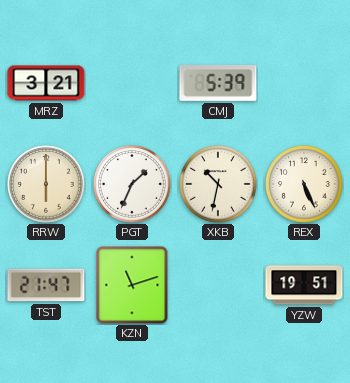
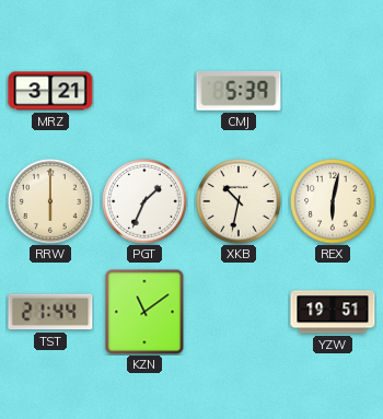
REX: 5:26 -> 6:02 (333, 201)
TST: 21:47 -> 21:44 (50, 312)
KZN: 11:12 -> 11:09 (144, 312)
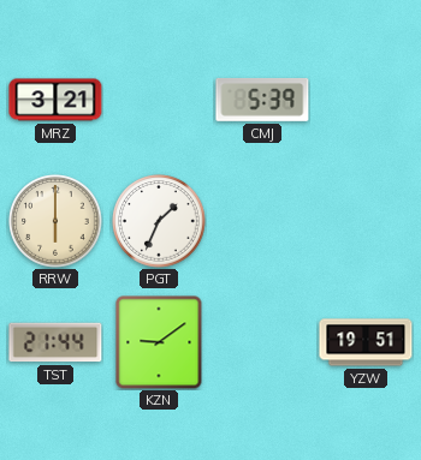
XKB: 10:32 -> none (239, 201)
REX: 6:02 -> none (333, 201)
KZN: 11:09 -> 9:09 (159, 342)
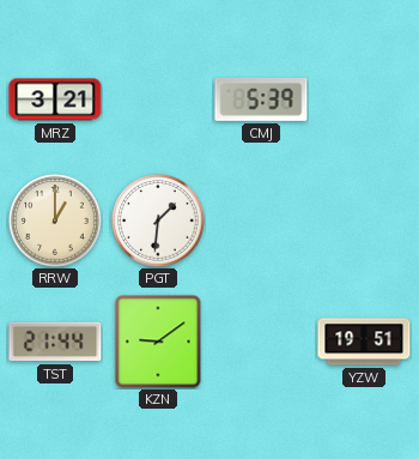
RRW: 6:00 -> 1:00 (55, 221)
PGT: 1:34 -> 1:31 (158, 221)
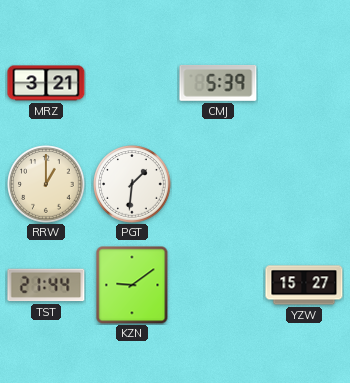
YZW: 19:51 -> 15:27 (304, 285)
